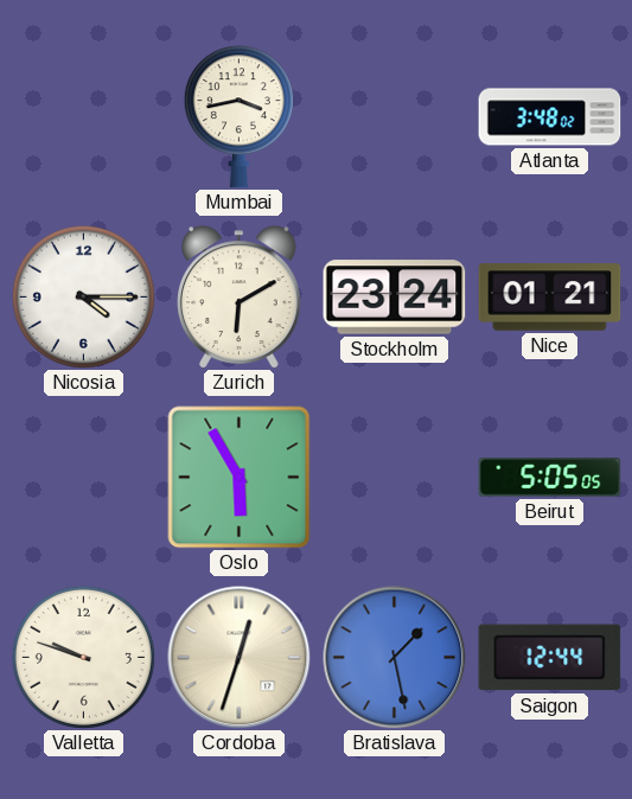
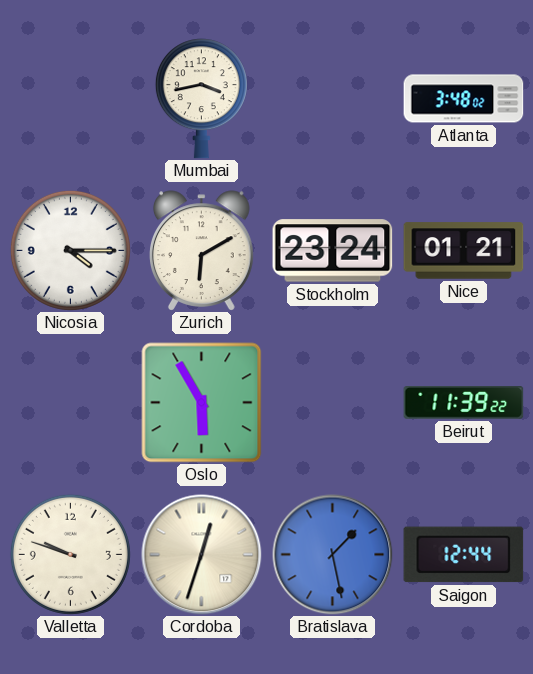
Beirut: 5:05 -> 11:39 (464, 403)
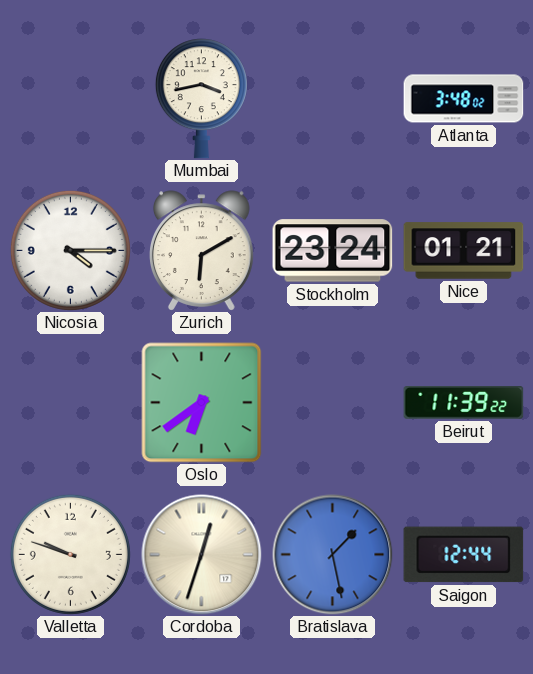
Oslo: 5:55 -> 6:39 (202, 403)
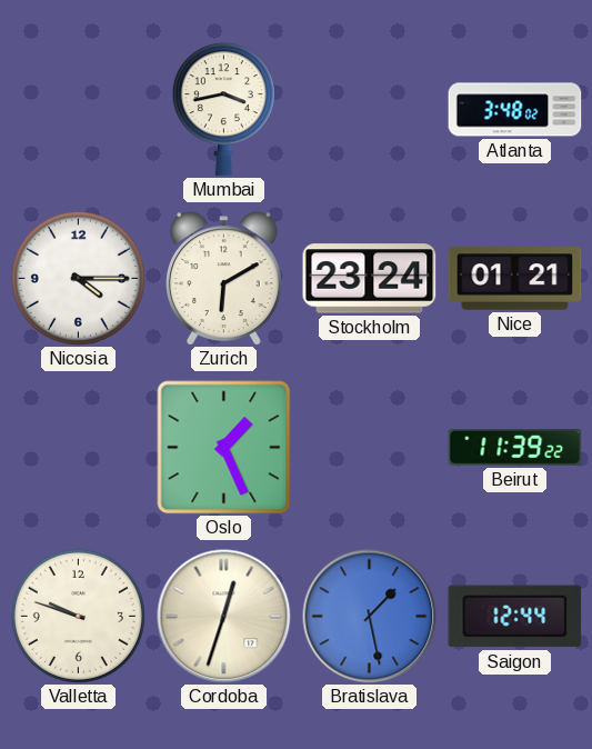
Oslo: 6:39 -> 1:26 (224, 448)
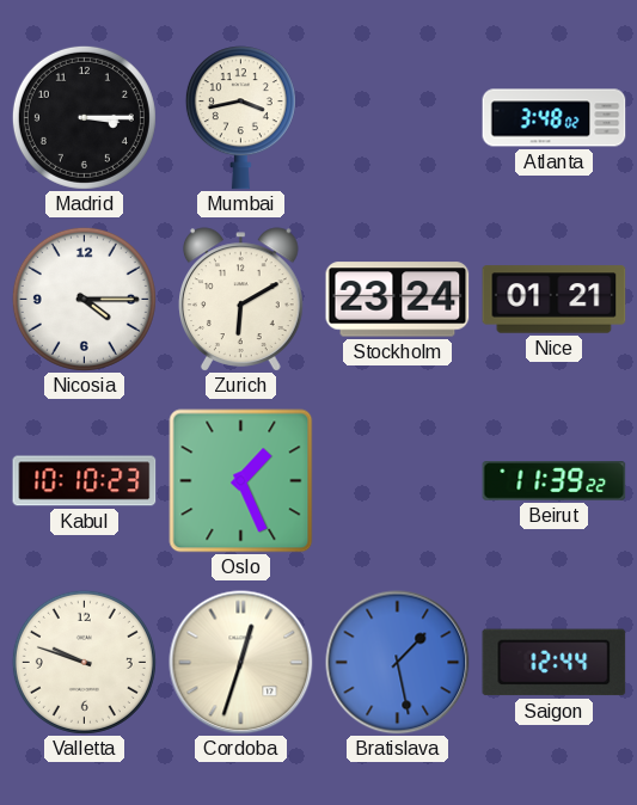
Madrid: none -> 3:15 (84, 117)
Kabul: none -> 10:10 (85, 481)
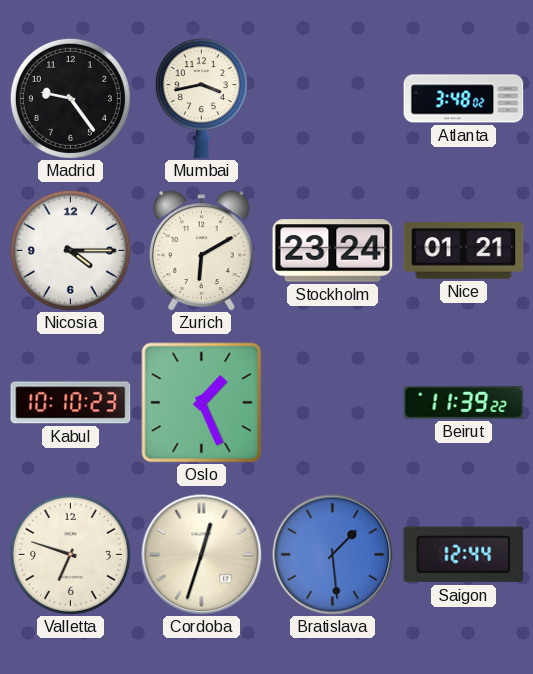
Madrid: 3:15 -> 9:24 (70, 98)
Valletta: 9:48 -> 6:48 (70, 554)
Bratislava: 1:28 -> 1:29 (333, 555)
